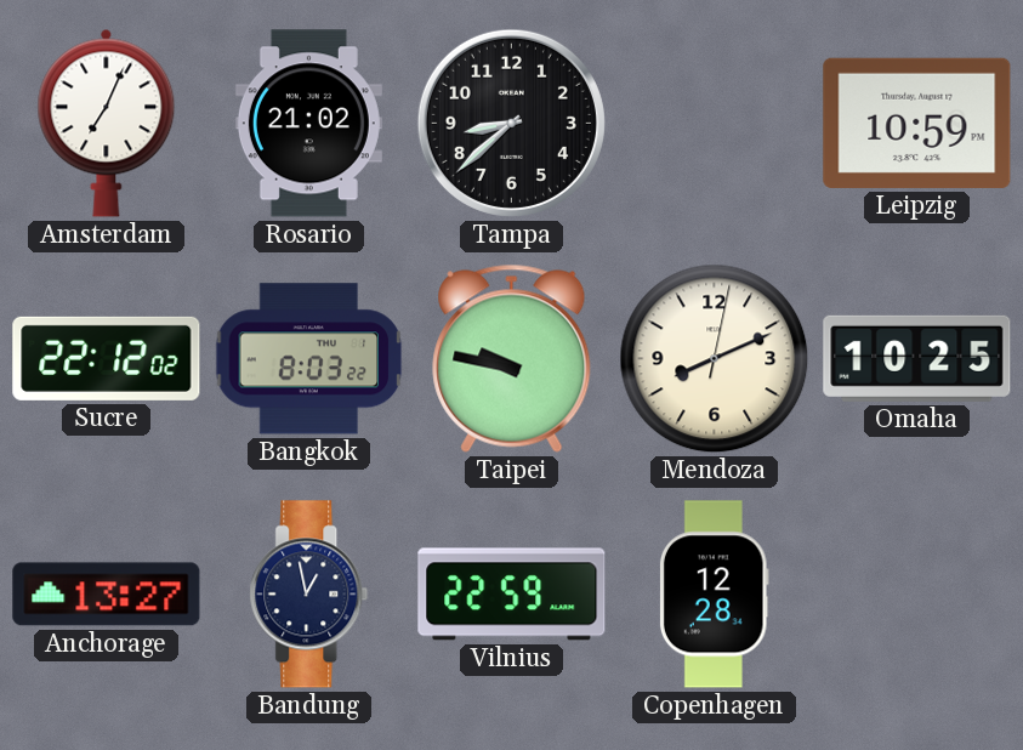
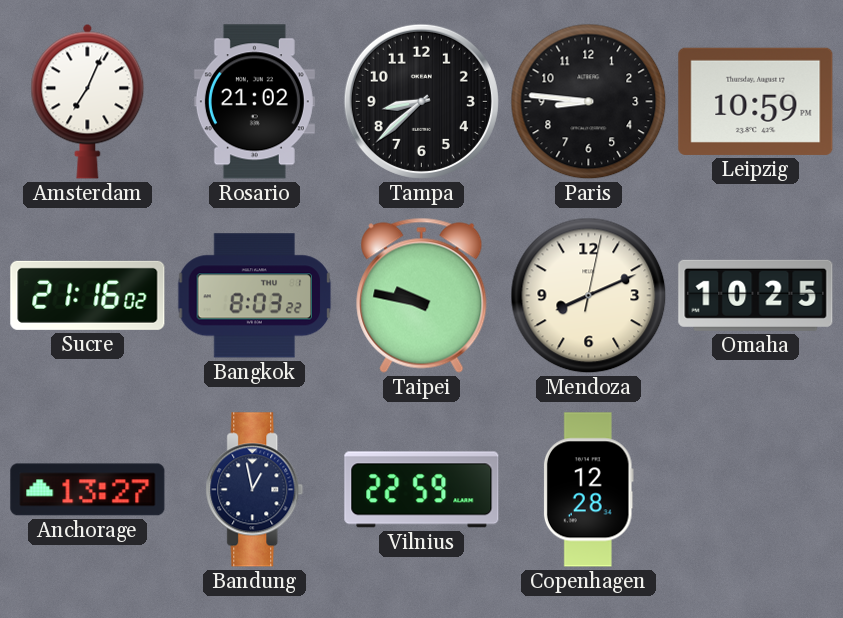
Paris: none -> 8:46 (589, 102)
Sucre: 22:12 -> 21:16 (88, 295)
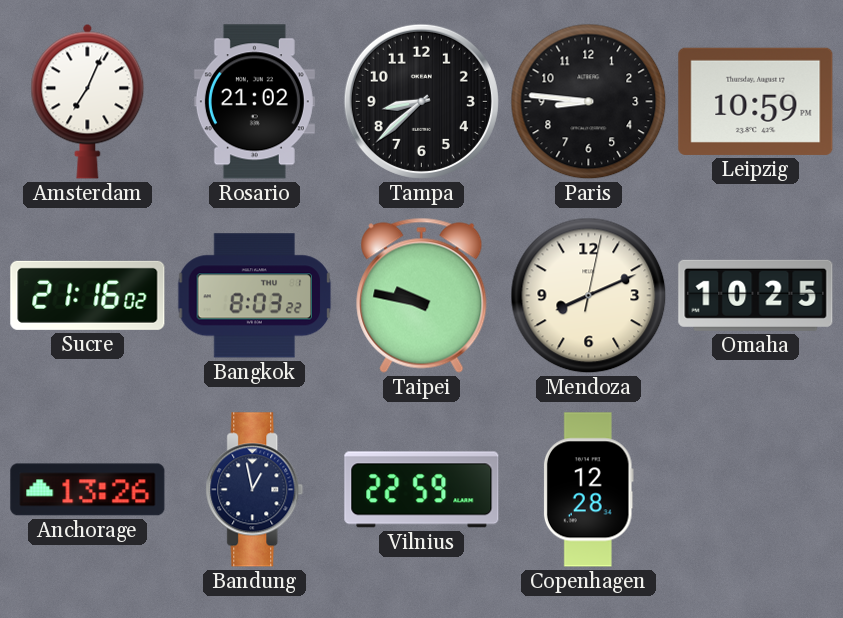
Anchorage: 13:27 -> 13:26 (88, 490)
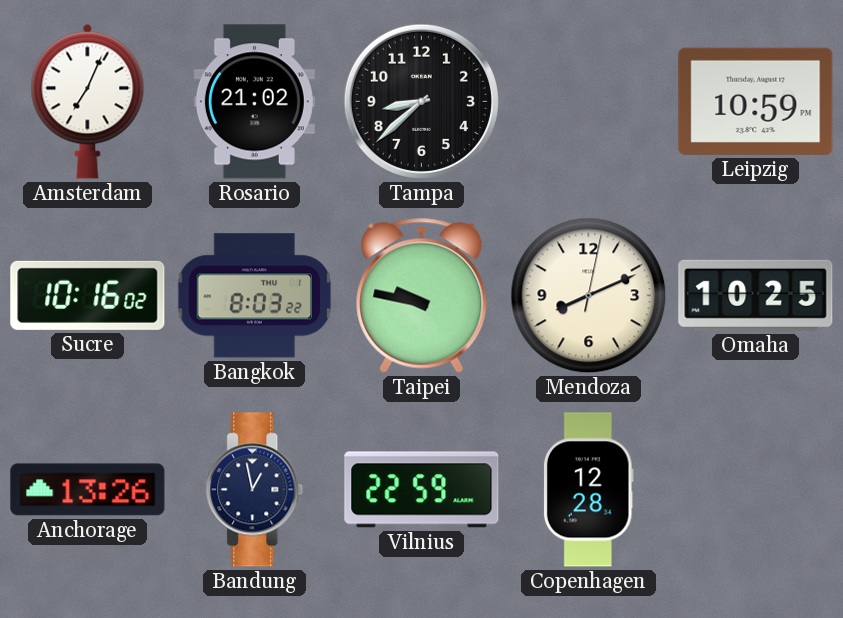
Paris: 8:46 -> none (589, 102)
Sucre: 21:16 -> 10:16 (88, 295)
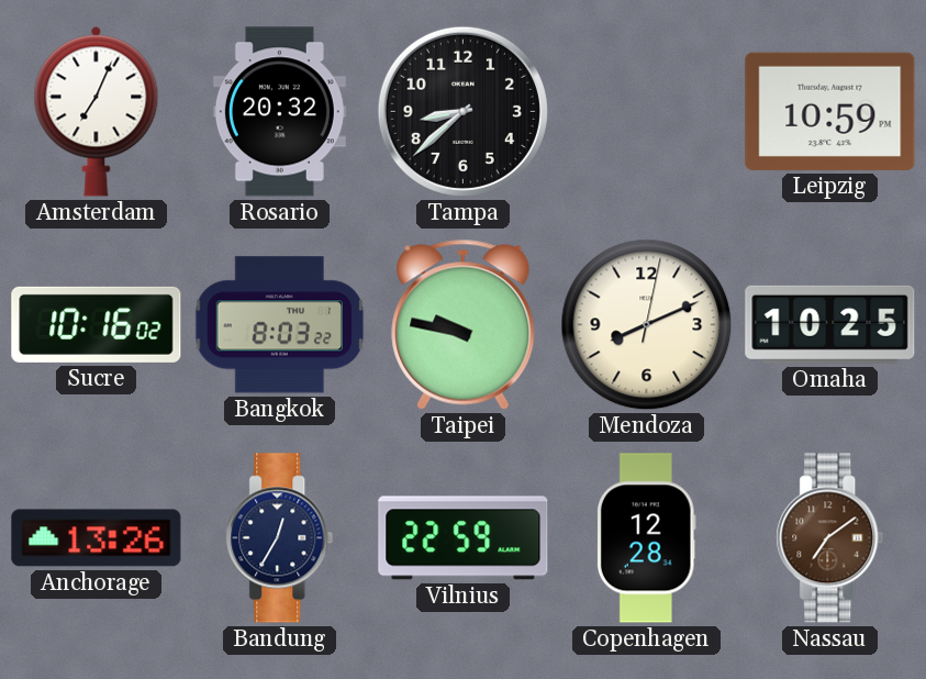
Rosario: 21:02 -> 20:32 (279, 112)
Bandung: 12:58 -> 12:35 (280, 538)
Nassau: none -> 7:09 (830, 538)
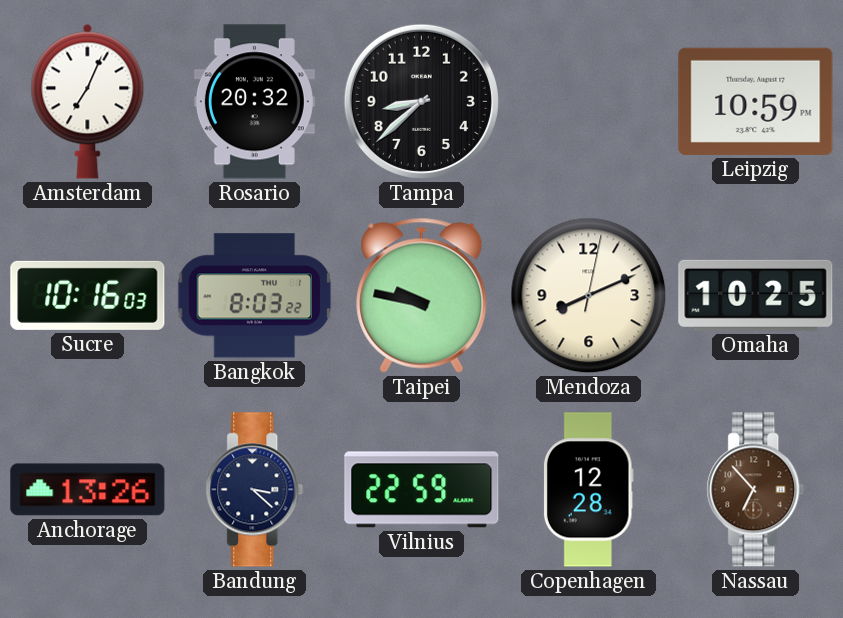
Sucre: 10:16:02 -> 10:16:03 (88, 295)
Bandung: 12:35 -> 3:22 (255, 490)
Nassau: 7:09 -> 6:53 (756, 490)
